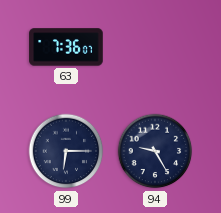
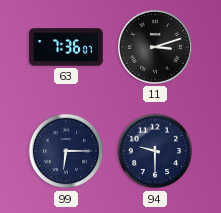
11: none -> 3:12 (155, 47)
94: 9:25 -> 9:30 (155, 151)
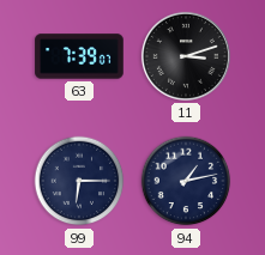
63: 7:36 -> 7:39 (79, 56)
94: 9:30 -> 1:13 (186, 181)
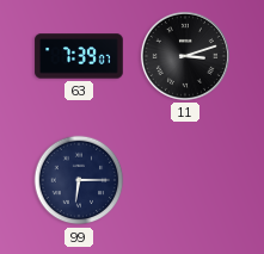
94: 1:13 -> none (186, 181)
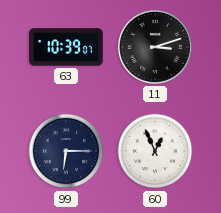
63: 7:39 -> 10:39 (66, 47)
60: none -> 12:56 (155, 151)
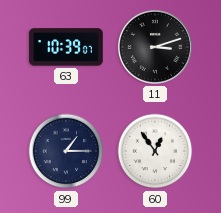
99: 6:15 -> 1:15 (66, 151)
60: 12:56 -> 12:54 (155, 151)
